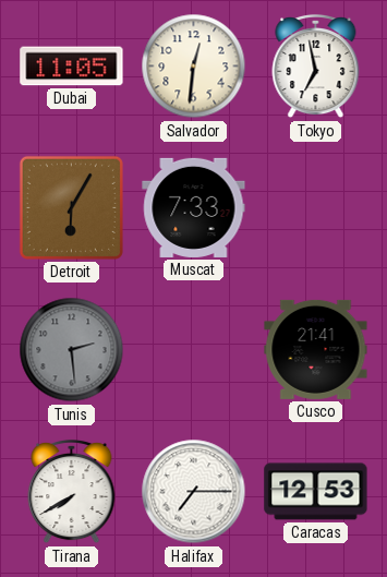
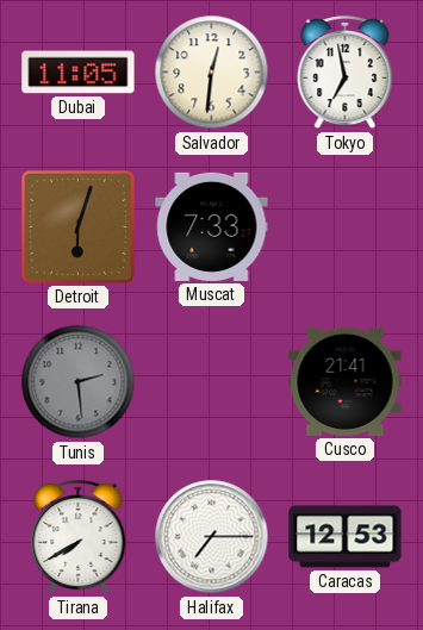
Detroit: 6:05 -> 6:03 (77, 226)
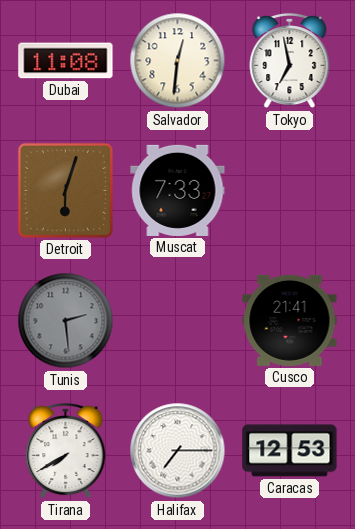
Dubai: 11:05 -> 11:08 (66, 61)
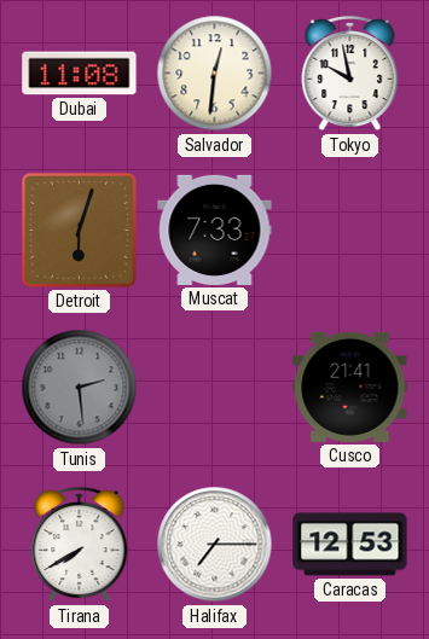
Tokyo: 6:58 -> 9:58 (350, 74)
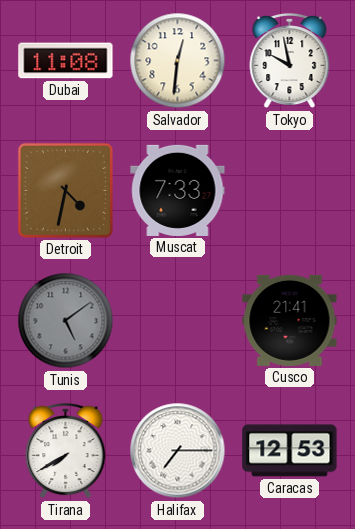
Detroit: 6:03 -> 4:32 (65, 190)
Tunis: 2:29 -> 5:09 (66, 321)
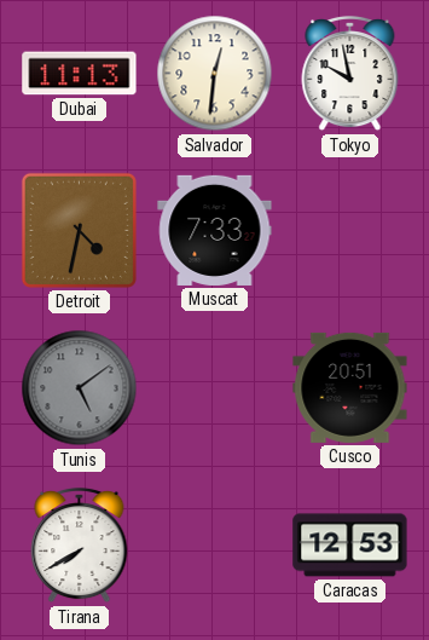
Dubai: 11:08 -> 11:13 (80, 74)
Cusco: 21:41 -> 20:51 (350, 387)
Halifax: 7:15 -> none (178, 451)
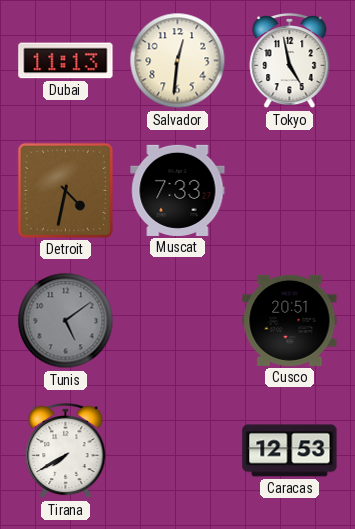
Tokyo: 9:58 -> 4:58 (290, 61)
